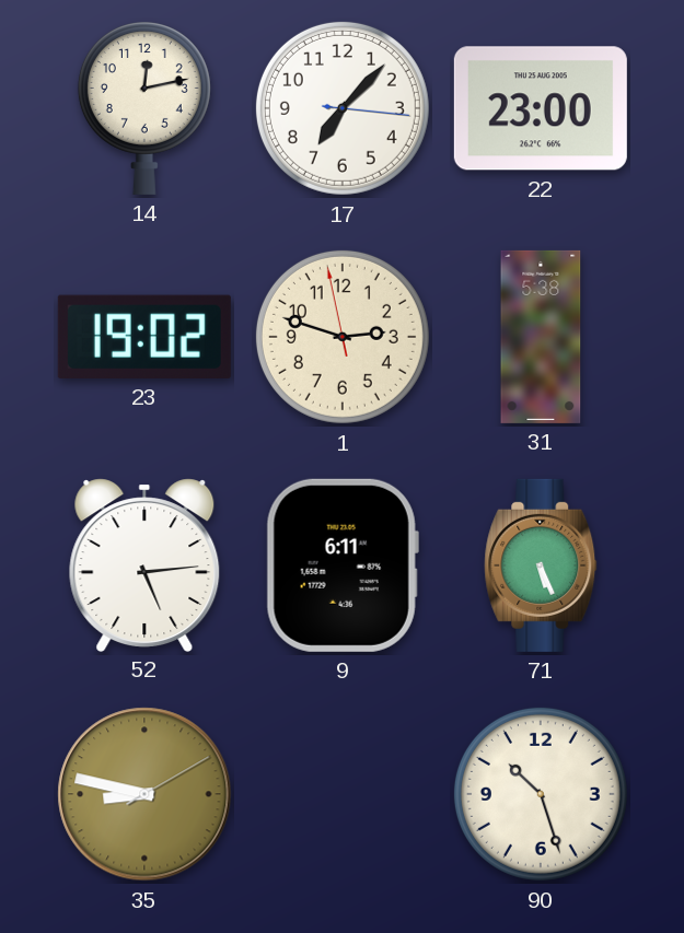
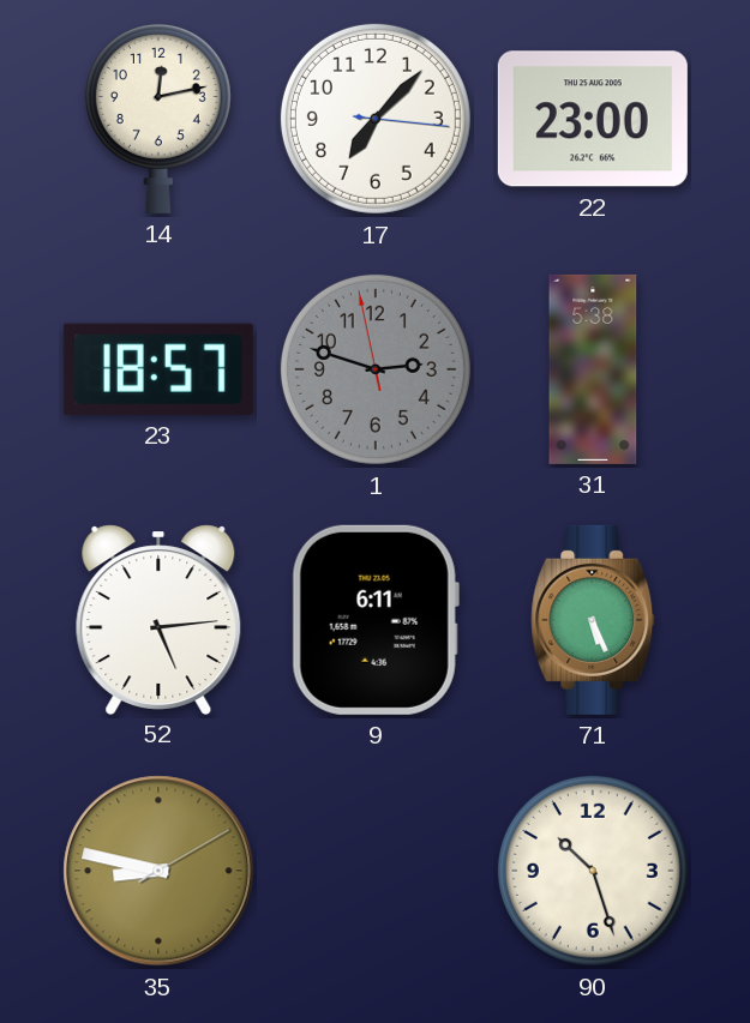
23: 19:02 -> 18:57 (158, 369)
1 dial: cream -> grey (376, 369)
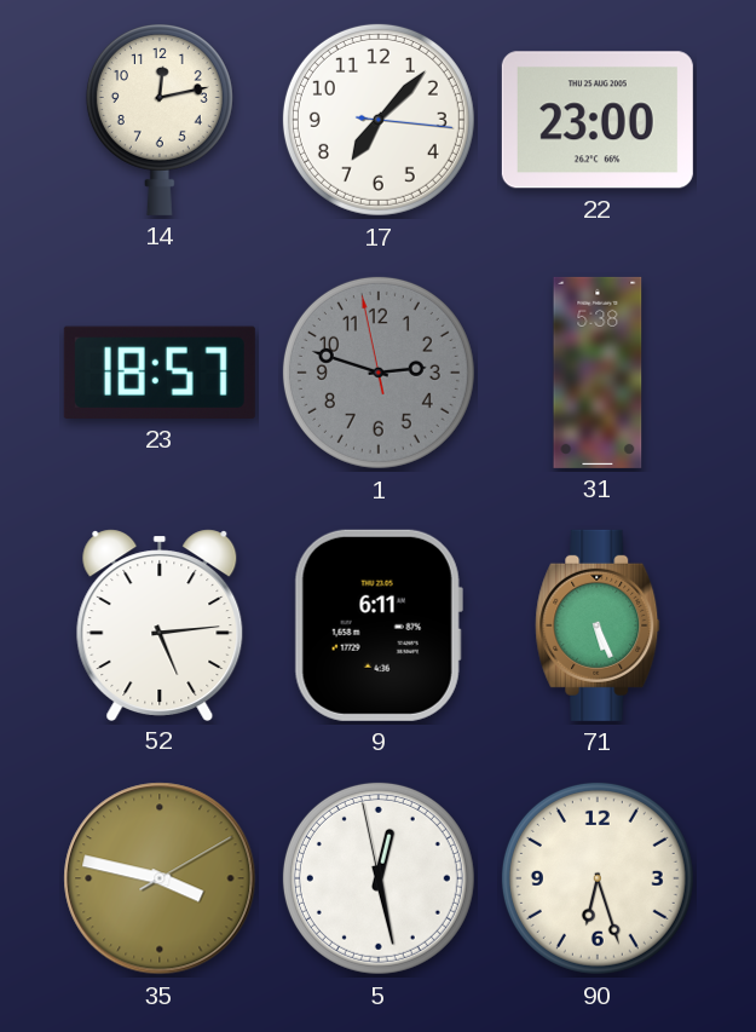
35: 8:47 -> 3:47 (160, 878)
5: none -> 12:27 (379, 878)
90: 10:27 -> 6:27 (598, 878)
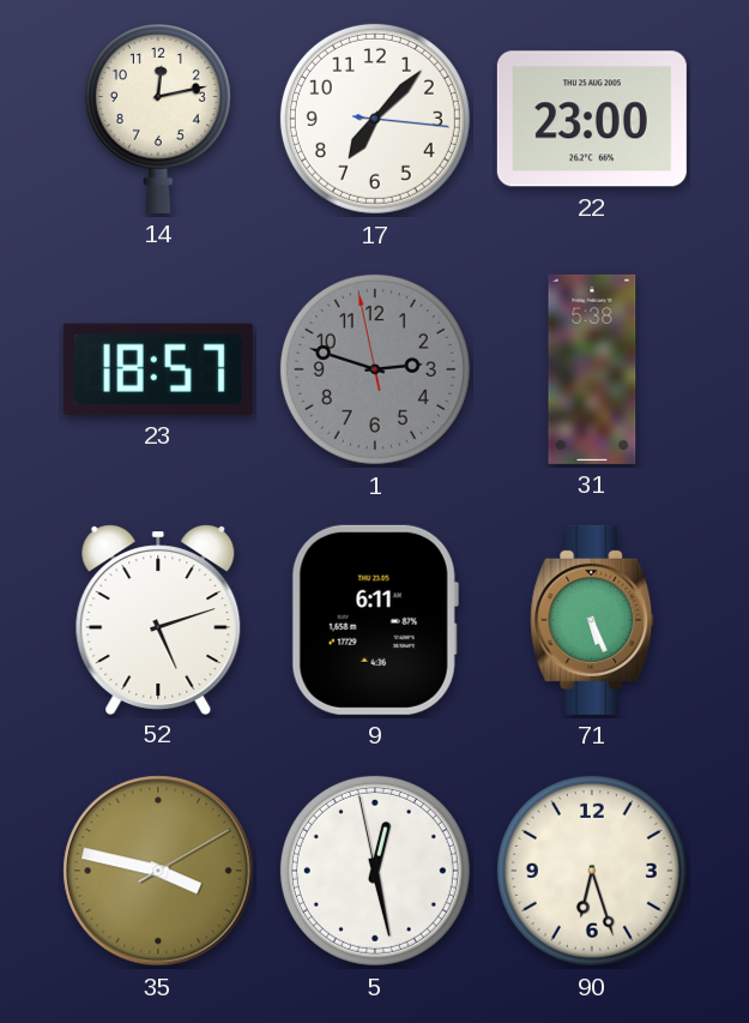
52: 5:14 -> 5:12 (158, 619)
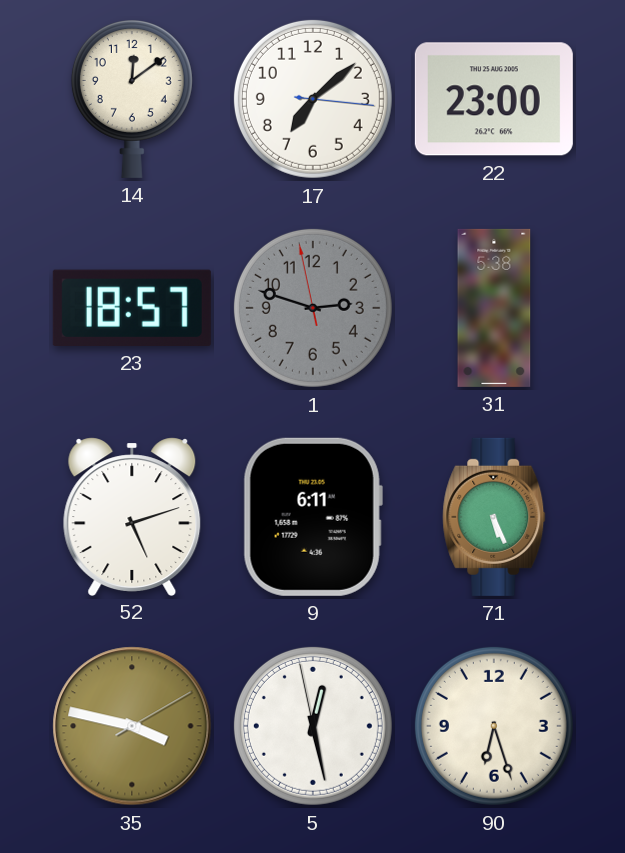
14: 12:13 -> 12:09 (132, 99)
17: 7:07 -> 7:08 (313, 99)
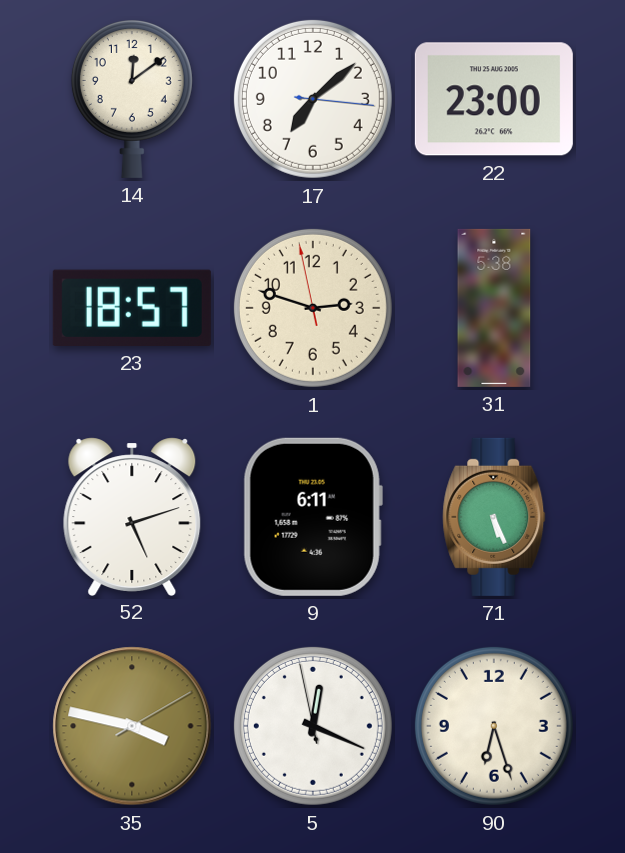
1 dial: grey -> cream (313, 308)
5: 12:27 -> 12:18 (313, 726)
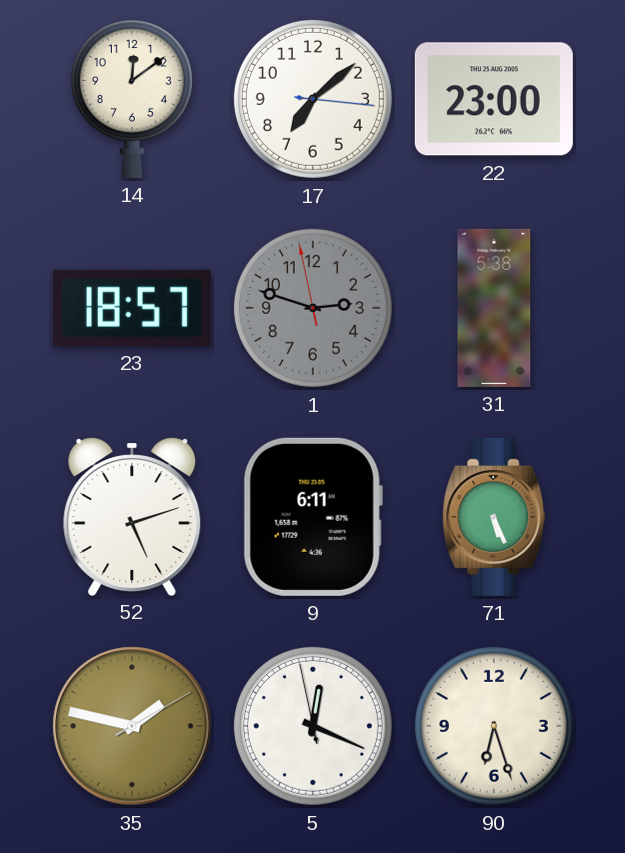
1 dial: cream -> grey (313, 308)
35: 3:47 -> 1:47 (132, 726)
